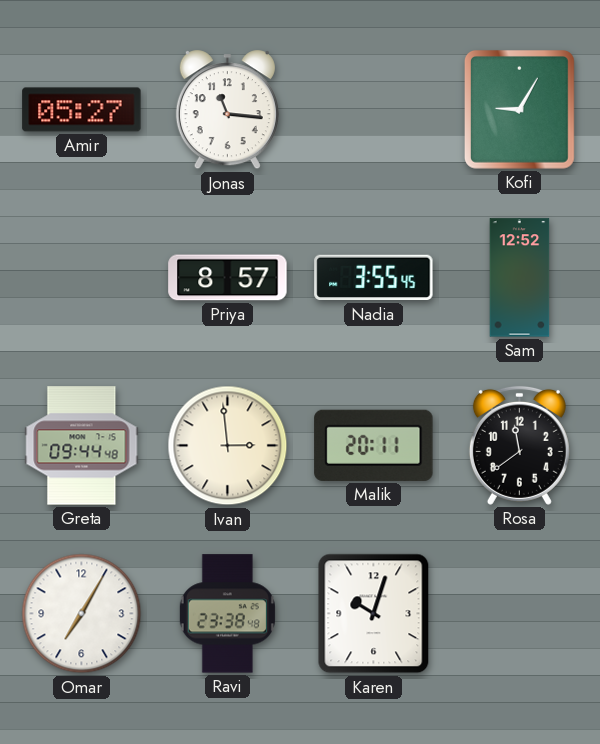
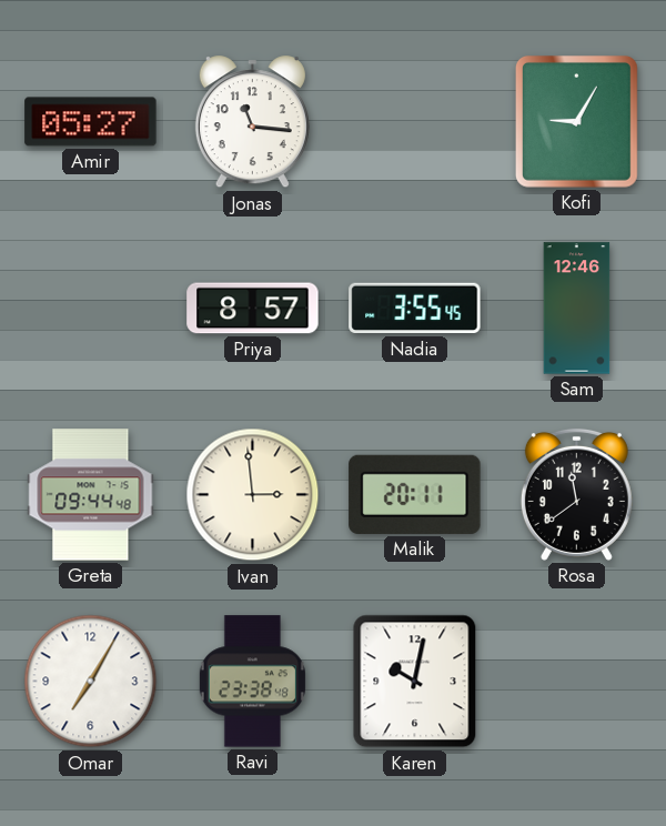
Sam: 12:52 -> 12:46 (577, 309)
Karen: 10:03 -> 10:02 (415, 682)
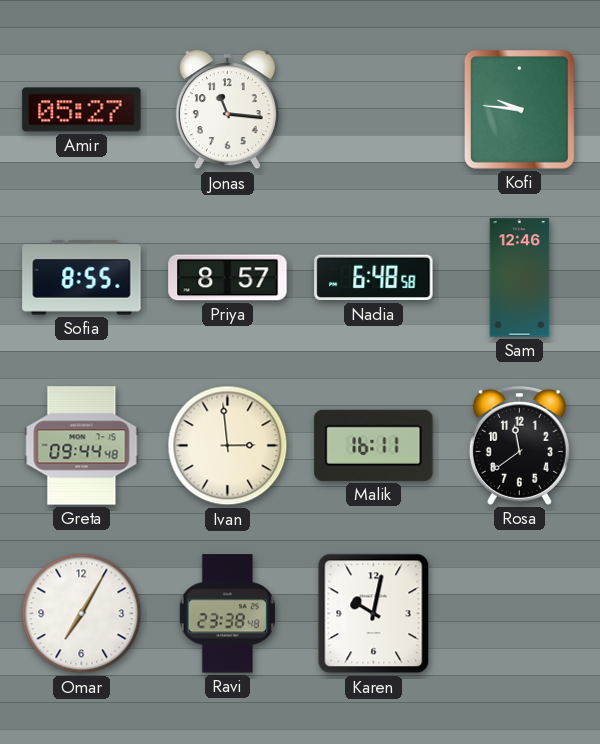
Kofi: 9:05 -> 9:46 (519, 110)
Sofia: none -> 8:55 (82, 278)
Nadia: 3:55 -> 6:48 (374, 278)
Malik: 20:11 -> 16:11 (374, 445)
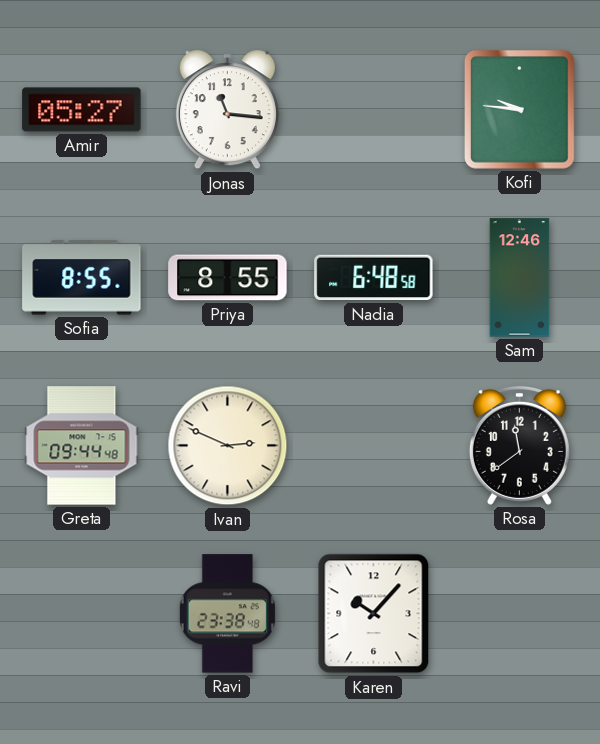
Priya: 8:57 -> 8:55 (228, 278)
Ivan: 2:59 -> 2:49 (228, 446)
Malik: 16:11 -> none (374, 445)
Omar: 7:05 -> none (82, 614)
Karen: 10:02 -> 10:07 (374, 614)
